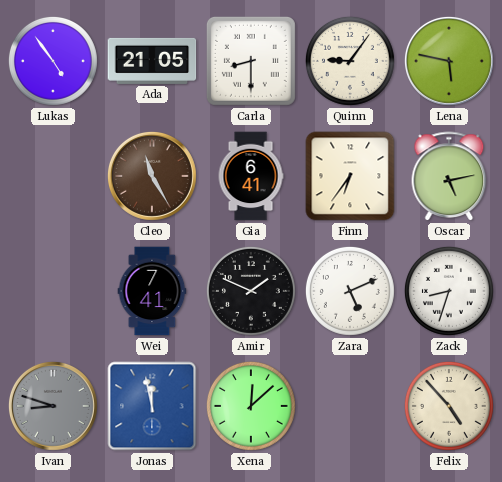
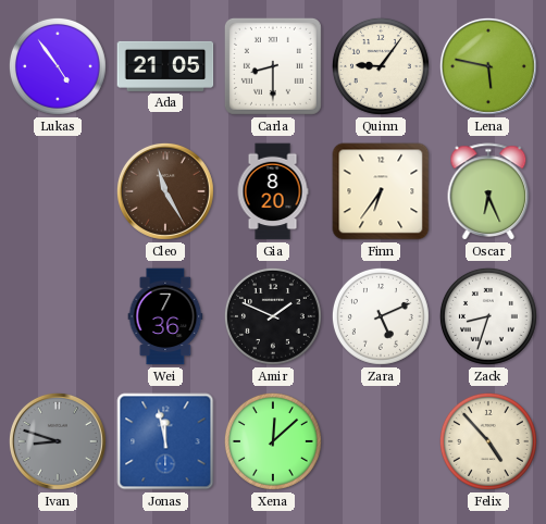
Gia: 6:41 -> 8:20 (273, 191)
Oscar: 5:13 -> 6:26 (488, 191)
Wei: 7:41 -> 7:36 (165, 316)
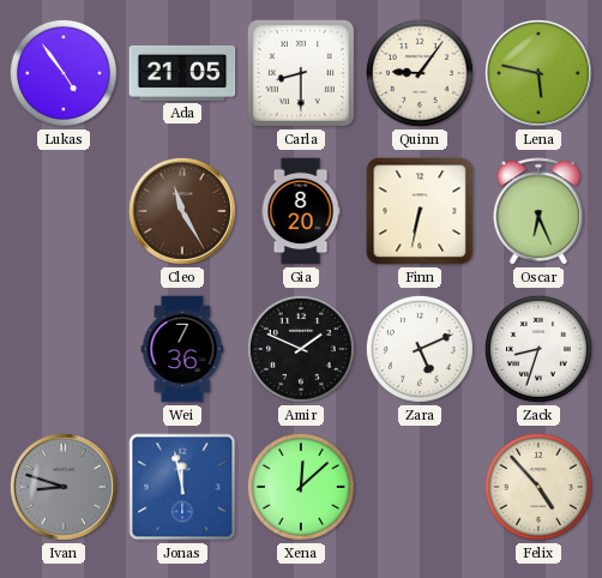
Finn: 6:36 -> 6:32 (420, 211)
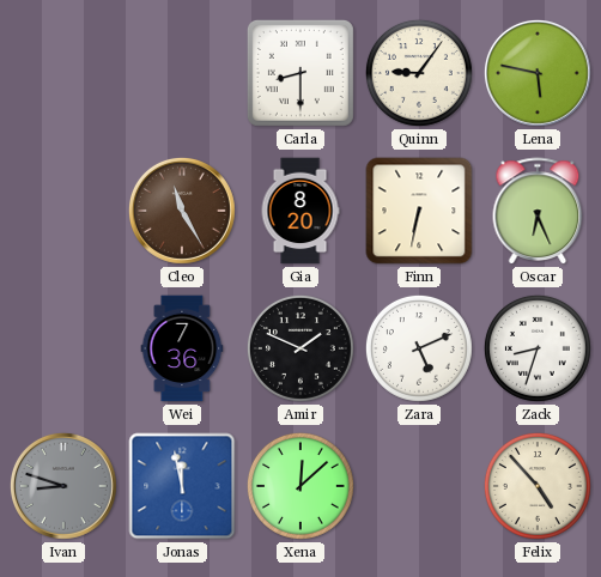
Lukas: 4:54 -> none (64, 73)
Ada: 21:05 -> none (182, 73)
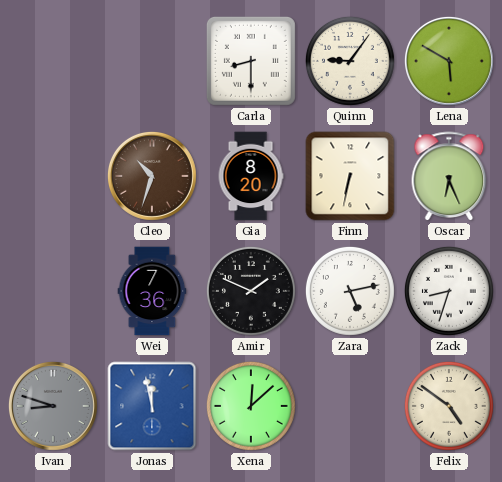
Lena: 5:47 -> 5:50 (449, 61)
Cleo: 11:25 -> 10:33 (152, 176)
Zara: 5:11 -> 5:13 (350, 291)
Felix: 4:53 -> 4:51 (449, 406)
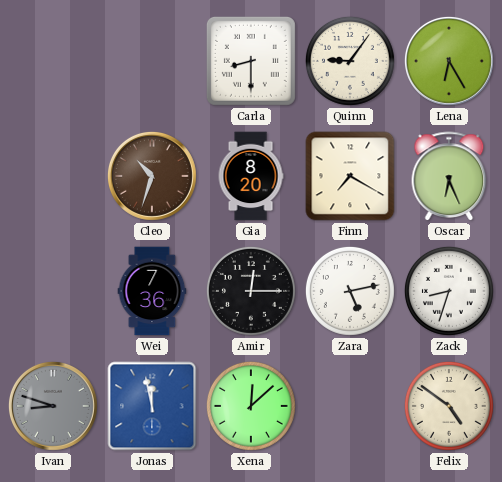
Lena: 5:50 -> 6:25 (449, 61)
Finn: 6:32 -> 7:20 (350, 176)
Amir: 1:49 -> 12:15 (251, 291)
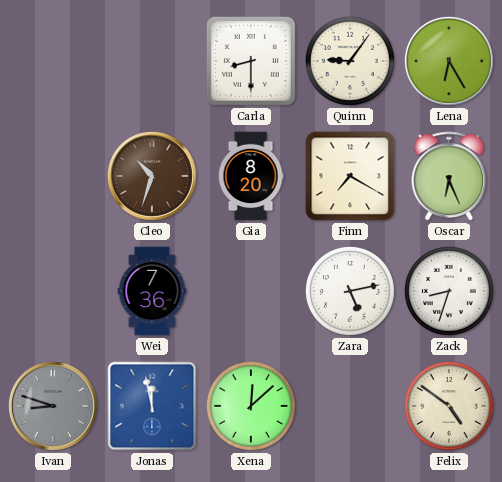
Amir: 12:15 -> none (251, 291)
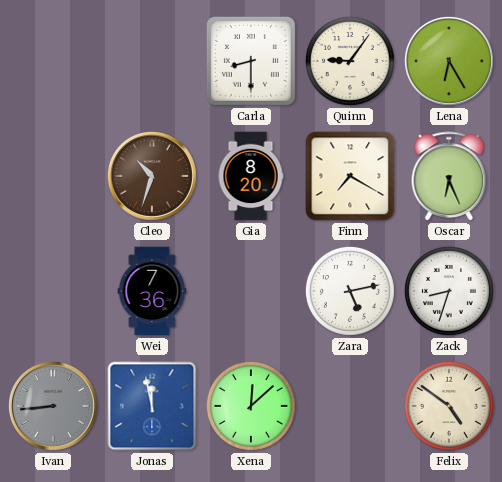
Ivan: 8:48 -> 8:44 (53, 406)
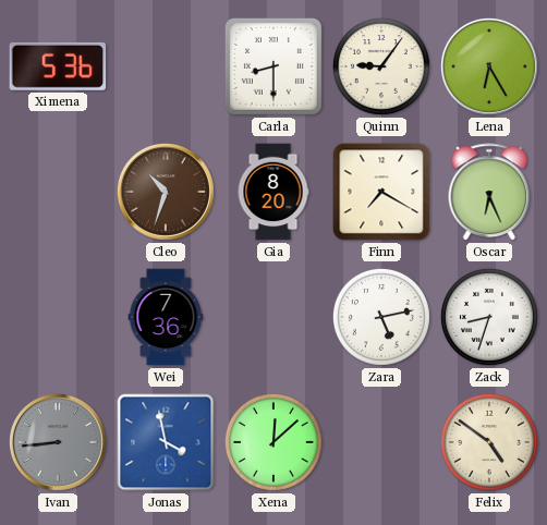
Ximena: none -> 5:36 (58, 66)
Jonas: 11:58 -> 3:58 (166, 442)
